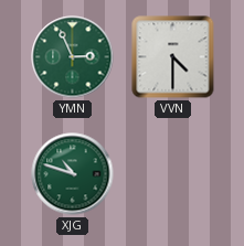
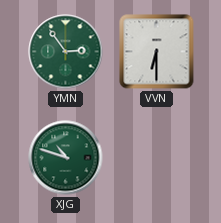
YMN: 2:56 -> 2:54 (66, 52)
VVN: 4:30 -> 6:30 (157, 52)
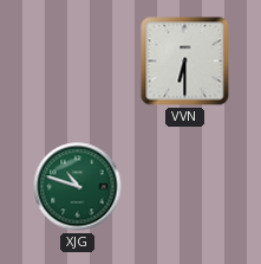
YMN: 2:54 -> none (66, 52)
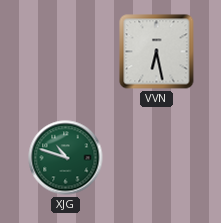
VVN: 6:30 -> 6:28 (157, 52)
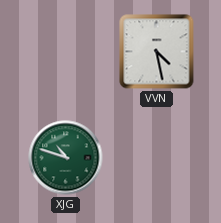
VVN: 6:28 -> 4:28 (157, 52)
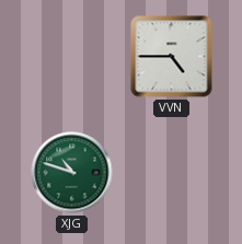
VVN: 4:28 -> 4:45 (172, 57)
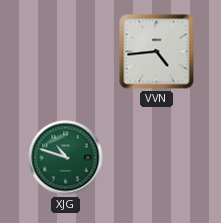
VVN: 4:45 -> 4:44 (157, 52)
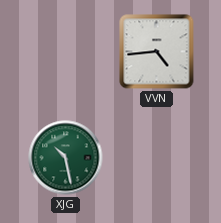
XJG: 10:48 -> 10:28 (66, 158)
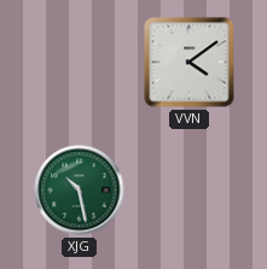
VVN: 4:44 -> 4:09 (190, 63)
